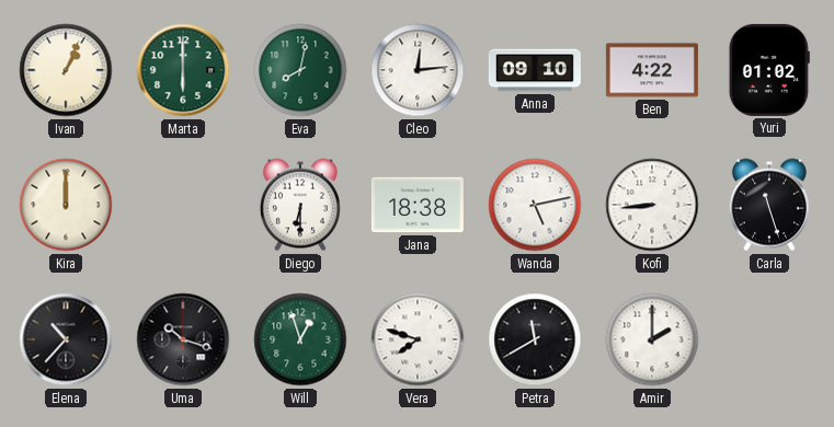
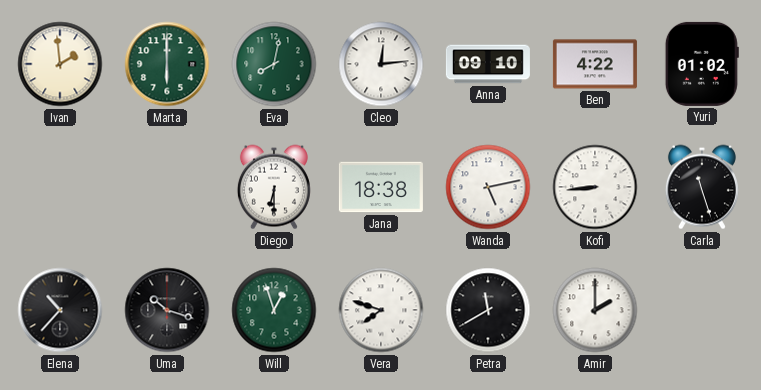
Ivan: 1:04 -> 1:59 (60, 64)
Kira: 12:00 -> none (66, 205)
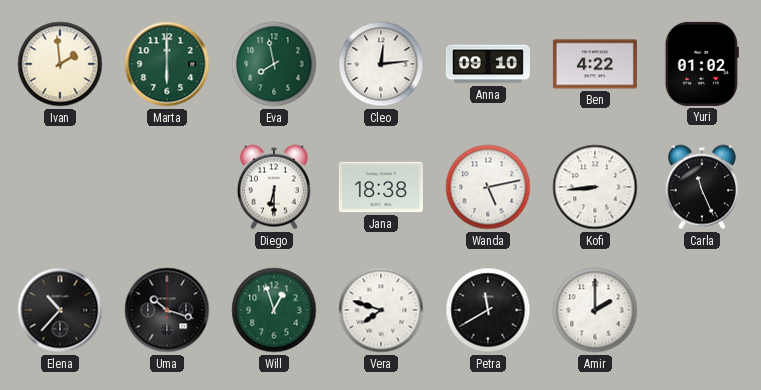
Eva: 8:02 -> 7:58 (274, 64)
Carla: 11:27 -> 11:26 (702, 187)
